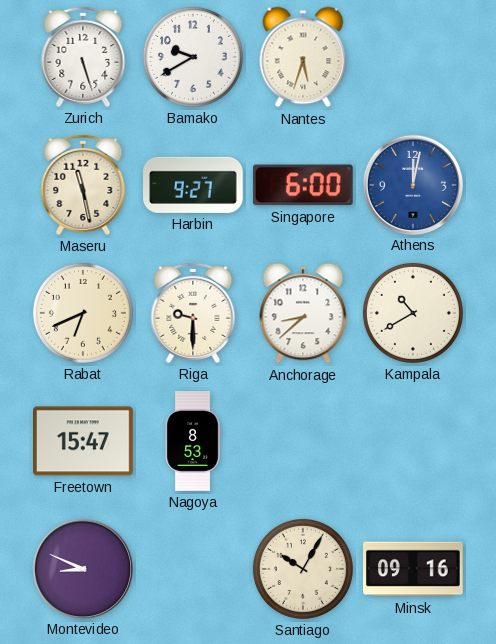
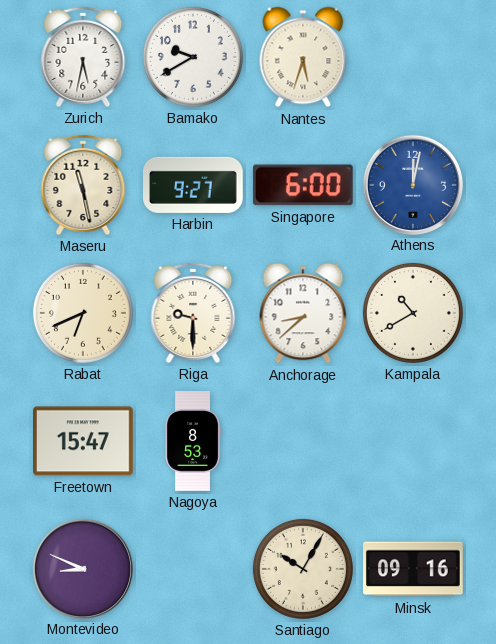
Zurich: 5:27 -> 5:32 (83, 57)
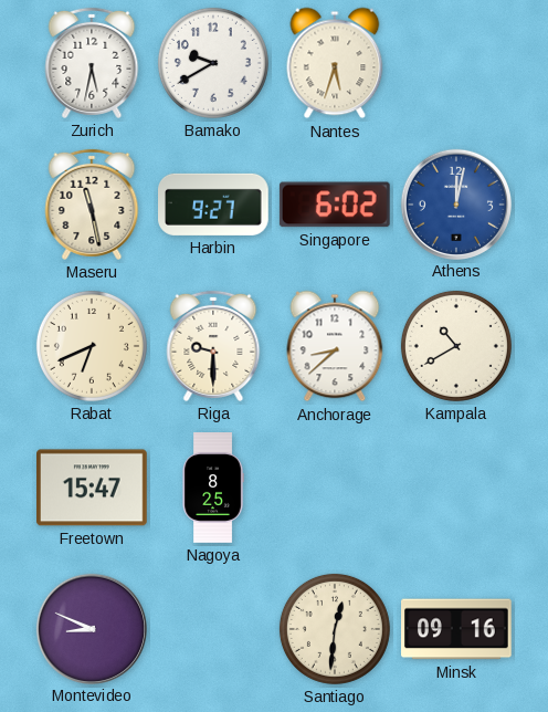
Singapore: 6:00 -> 6:02 (335, 205)
Nagoya: 8:53 -> 8:25 (213, 488)
Santiago: 10:05 -> 12:31 (335, 629)
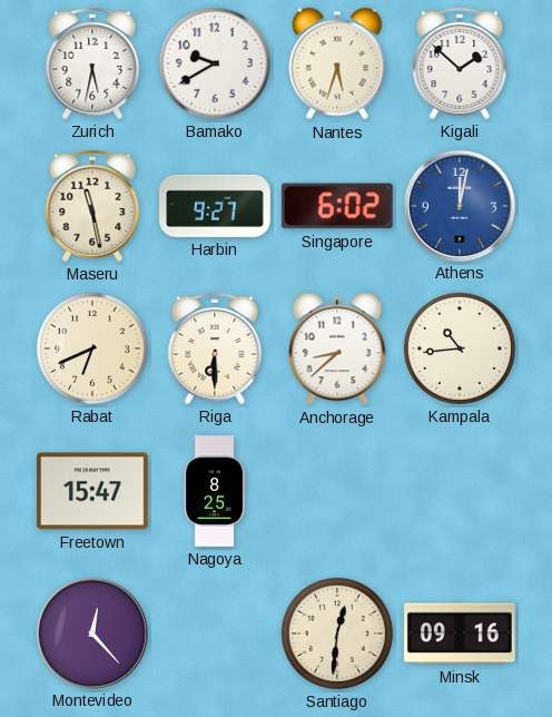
Kigali: none -> 1:52 (460, 63)
Riga: 9:30 -> 6:30 (215, 348)
Kampala: 10:40 -> 10:44 (460, 348)
Montevideo: 8:49 -> 12:23 (91, 632)
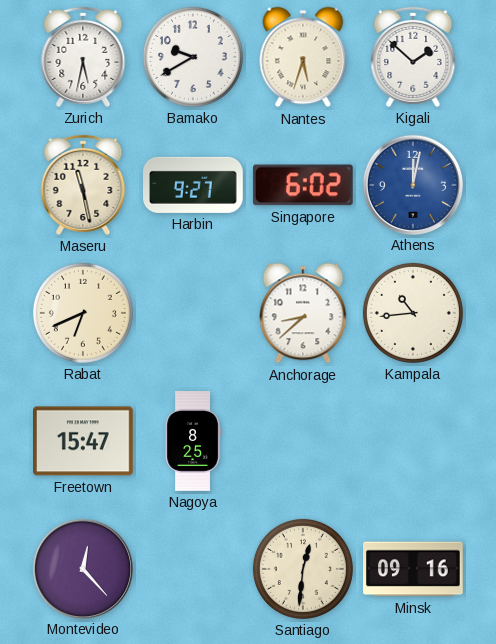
Riga: 6:30 -> none (215, 348)
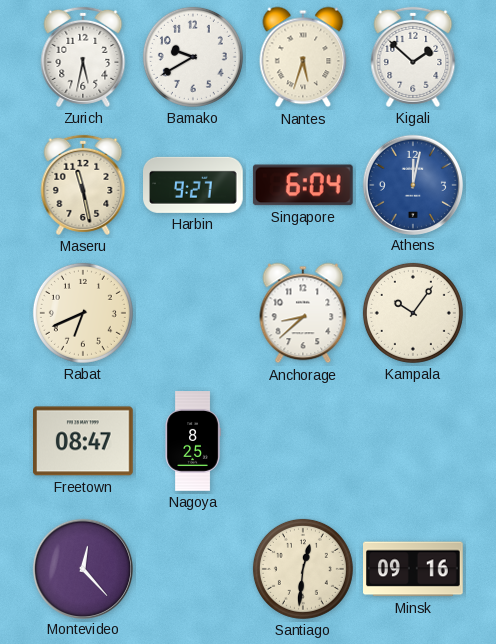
Singapore: 6:02 -> 6:04 (303, 185)
Kampala: 10:44 -> 10:06 (413, 313)
Freetown: 15:47 -> 08:47 (84, 441)
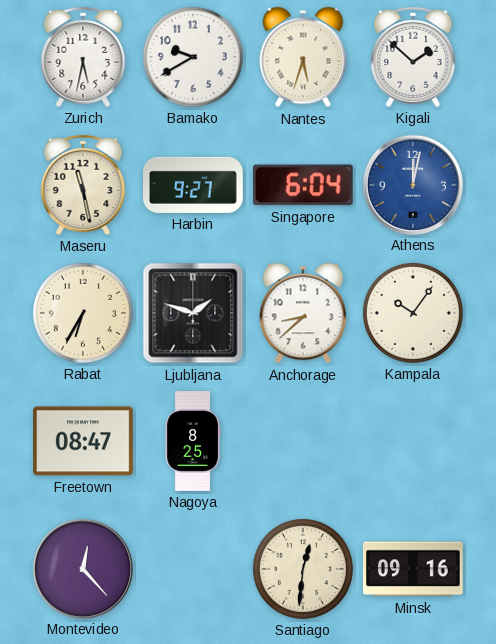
Rabat: 6:41 -> 6:35 (83, 313)
Ljubljana: none -> 1:48 (193, 313)
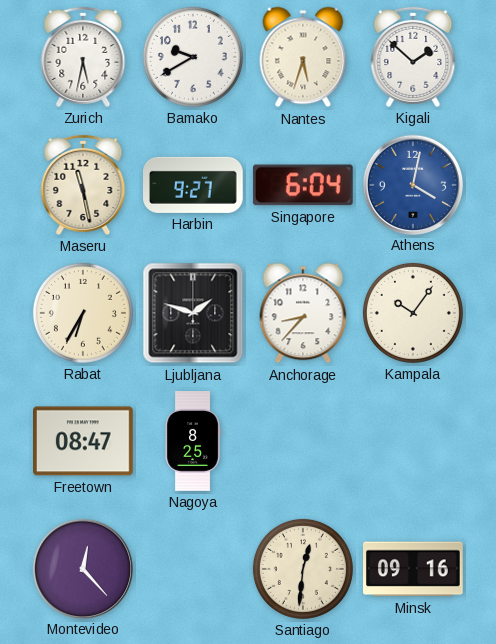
Athens: 12:02 -> 4:02 (412, 184)
Anchorage: 8:38 -> 8:37 (303, 313)
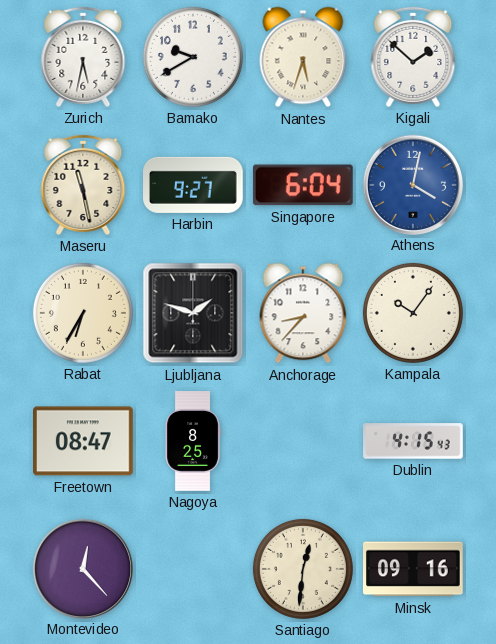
Dublin: none -> 4:15 (413, 441)
